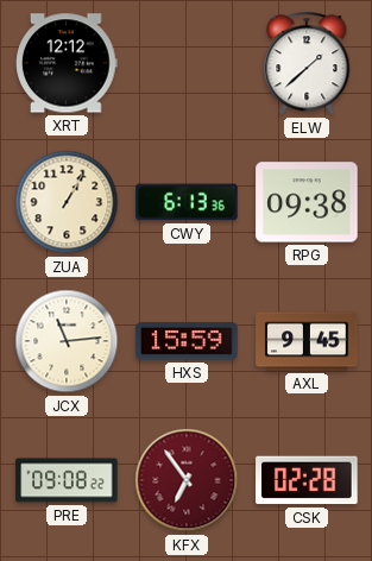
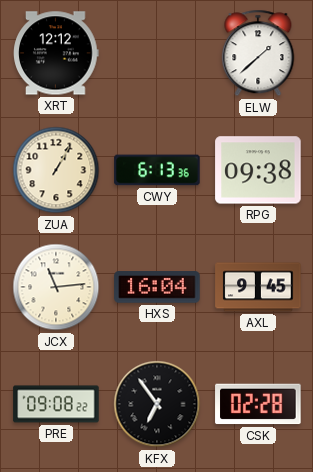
HXS: 15:59 -> 16:04 (157, 287)
KFX dial: burgundy -> black (157, 404)
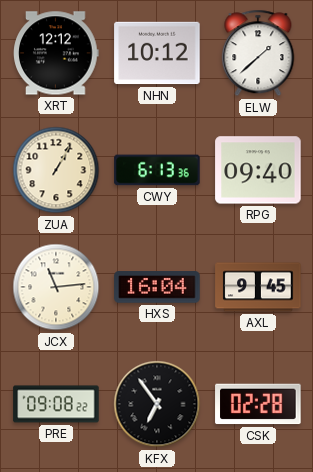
NHN: none -> 10:12 (157, 53)
RPG: 09:38 -> 09:40 (258, 170)
